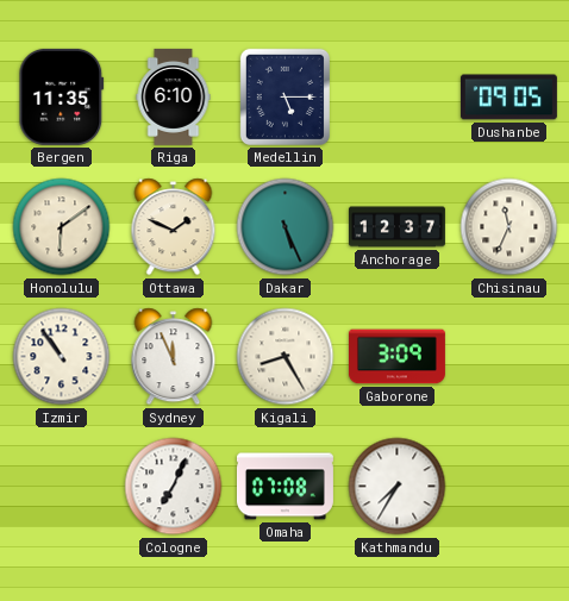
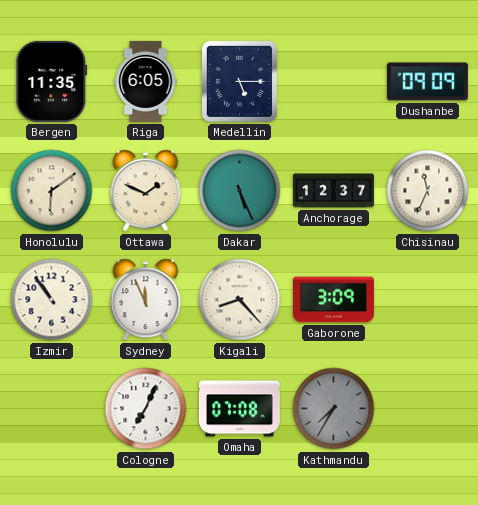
Riga: 6:10 -> 6:05 (146, 81)
Dushanbe: 09:05 -> 09:09 (427, 82)
Kigali: 8:25 -> 8:23 (240, 300)
Kathmandu dial: white -> grey (334, 409)
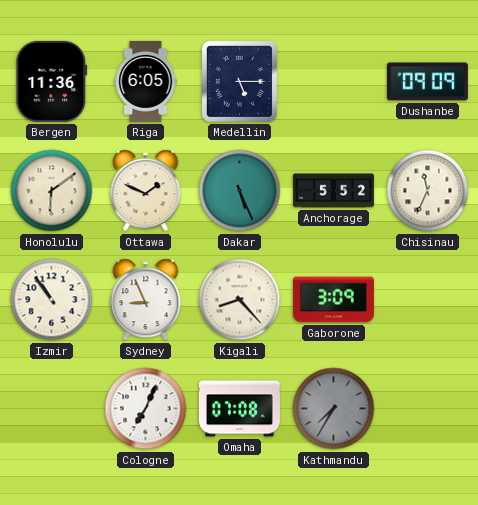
Bergen: 11:35 -> 11:36 (52, 81)
Anchorage: 12:37 -> 5:52 (333, 191)
Sydney: 11:56 -> 8:56 (146, 300)
